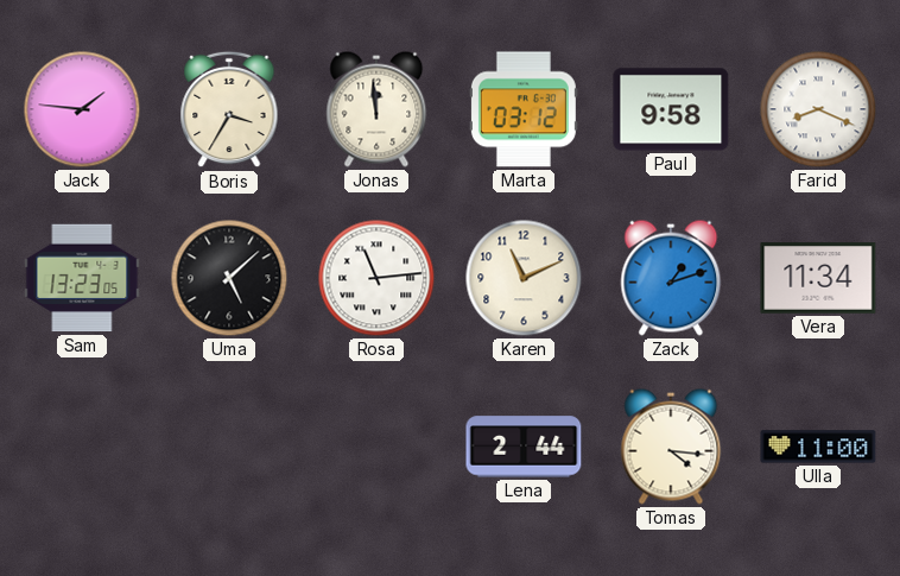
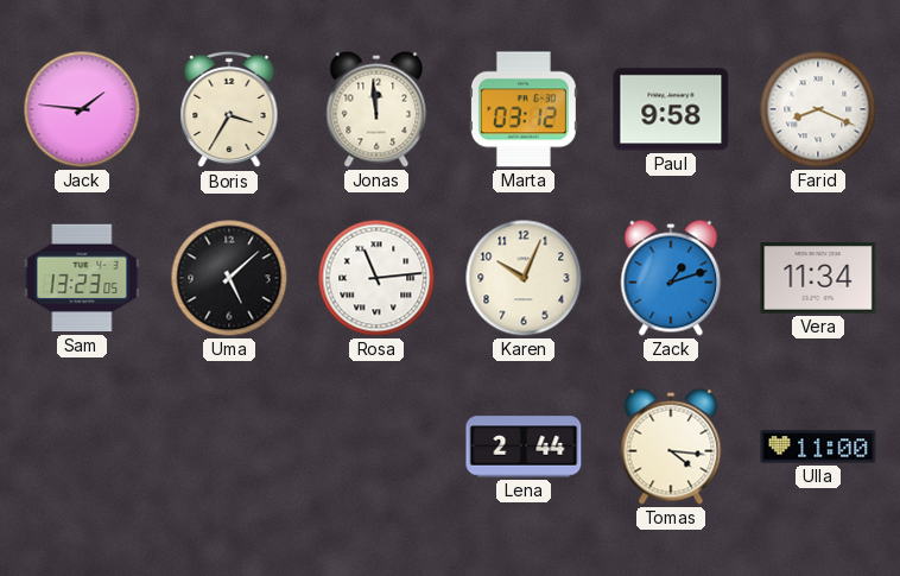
Karen: 11:11 -> 10:04 (524, 278)
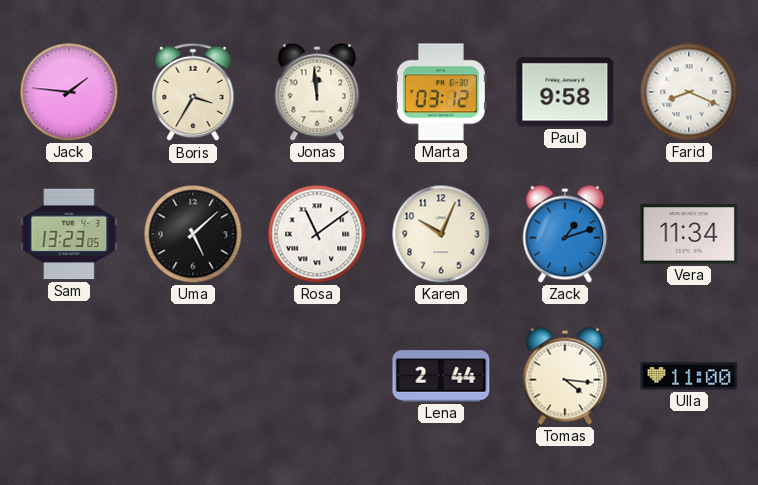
Rosa: 11:14 -> 11:09 (317, 234)
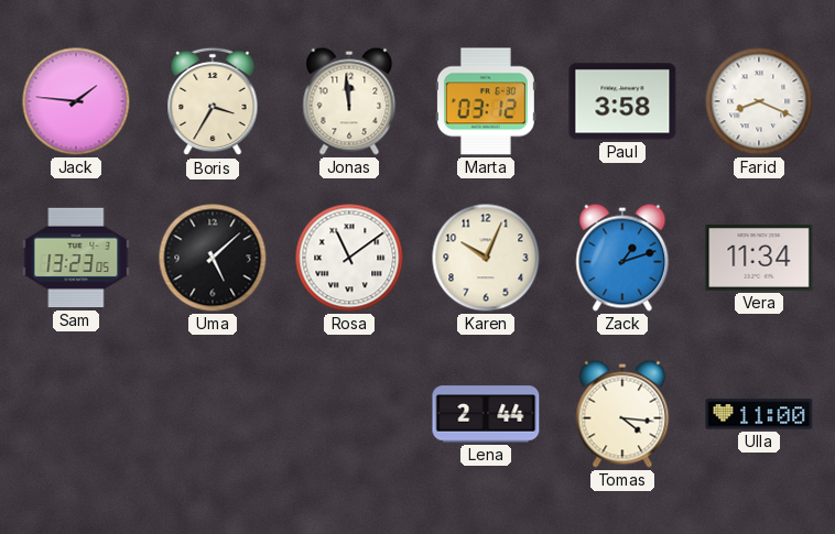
Paul: 9:58 -> 3:58 (622, 101)
